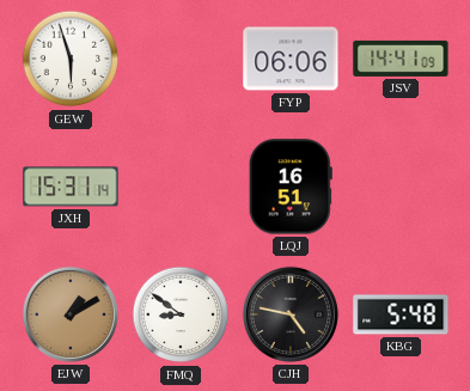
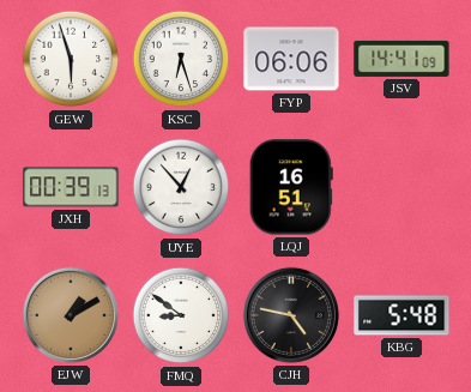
KSC: none -> 6:27 (181, 59)
JXH: 15:31 -> 00:39 (71, 187)
UYE: none -> 12:53 (181, 187)
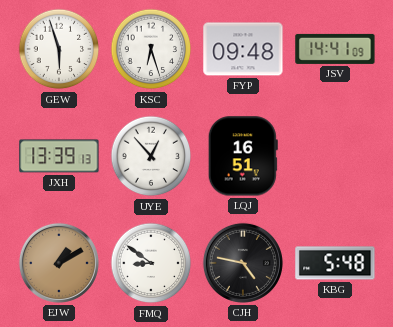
FYP: 06:06 -> 09:48 (243, 49)
JXH: 00:39 -> 13:39 (59, 156)
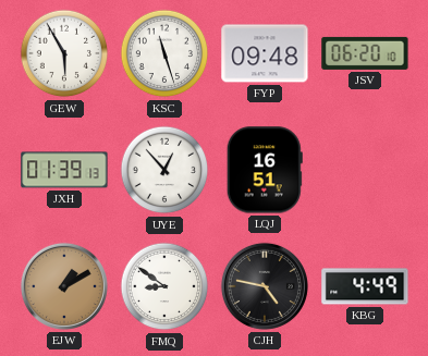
GEW: 5:57 -> 5:55 (64, 53)
KSC: 6:27 -> 11:27 (164, 53)
JSV: 14:41 -> 06:20 (365, 53)
JXH: 13:39 -> 01:39 (64, 170)
KBG: 5:48 -> 4:49 (365, 286)
